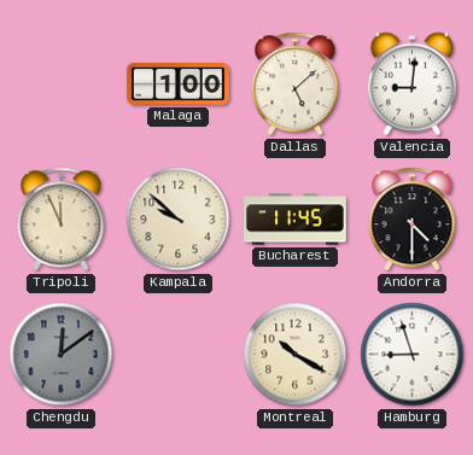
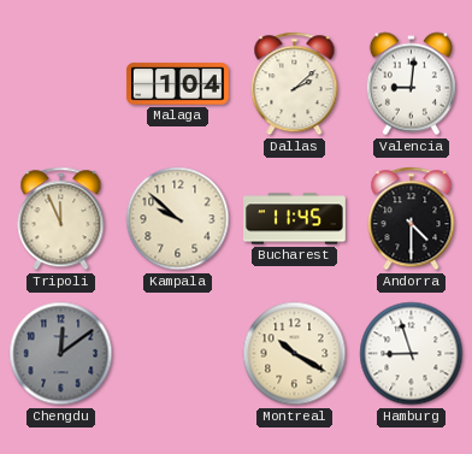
Malaga: 1:00 -> 1:04 (177, 84)
Dallas: 5:08 -> 2:08 (295, 84)
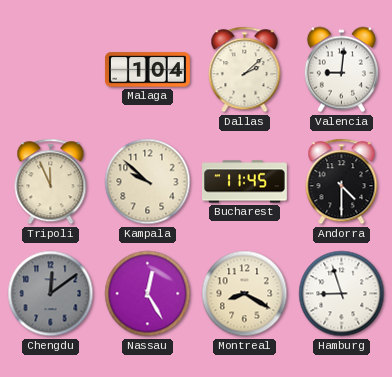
Nassau: none -> 12:25 (148, 294)
Montreal: 10:20 -> 8:20 (245, 294)
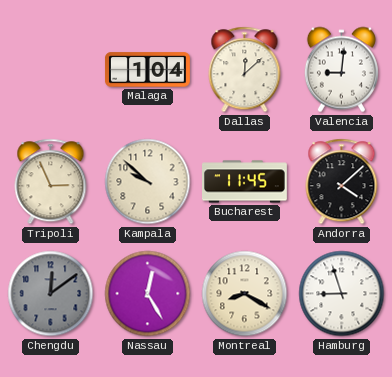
Dallas: 2:08 -> 12:08 (245, 70)
Tripoli: 11:56 -> 2:56 (51, 182)
Andorra: 4:30 -> 4:08 (342, 182)
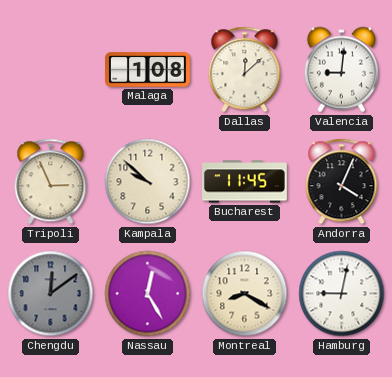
Malaga: 1:04 -> 1:08 (147, 70)
Andorra: 4:08 -> 4:04 (342, 182)
Hamburg: 8:57 -> 9:02 (342, 294)
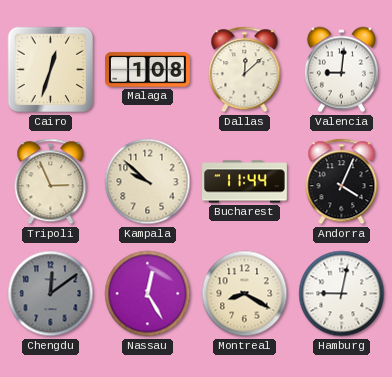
Cairo: none -> 12:33 (51, 70)
Bucharest: 11:45 -> 11:44 (245, 182)
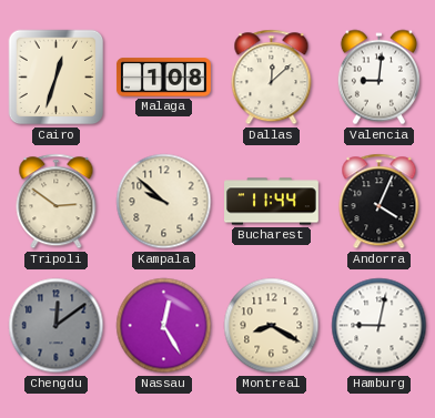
Tripoli: 2:56 -> 2:51 (57, 202)
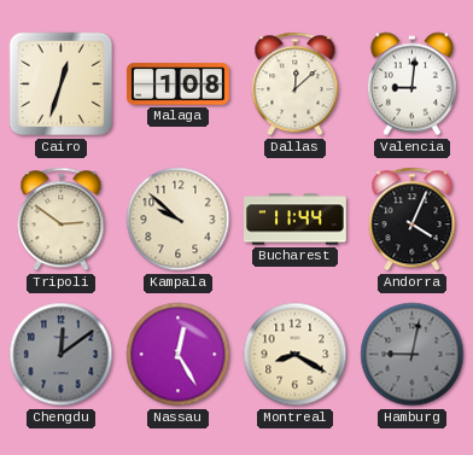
Hamburg dial: white -> grey (413, 355)
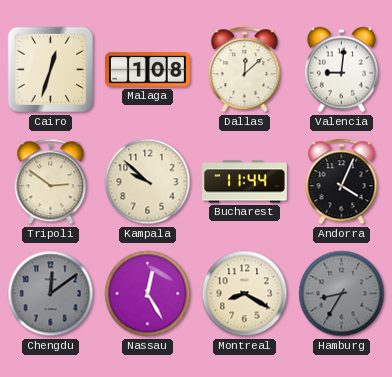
Hamburg: 9:02 -> 8:35 (342, 294)
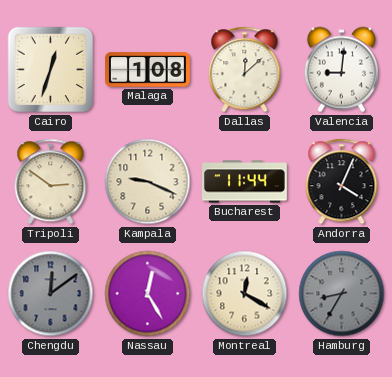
Kampala: 9:52 -> 9:19 (148, 182)
Montreal: 8:20 -> 12:20 (245, 294)
